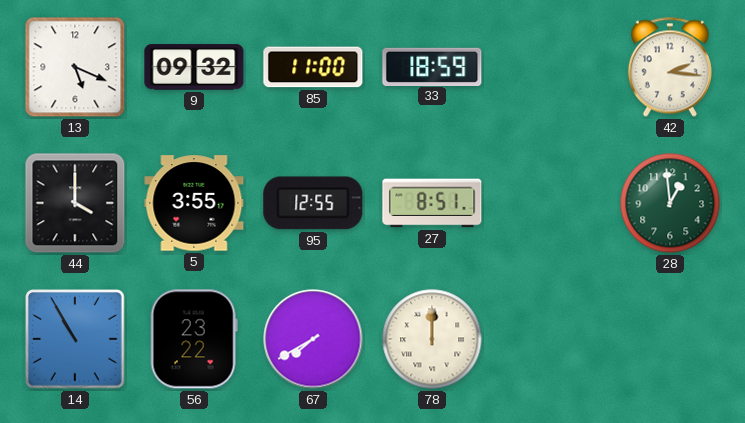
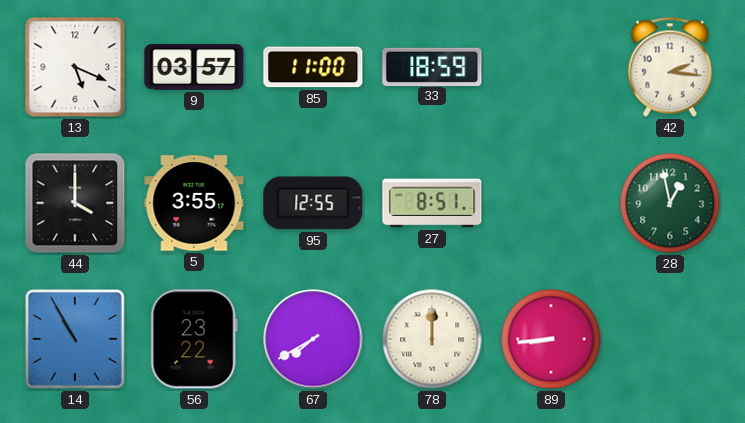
9: 09:32 -> 03:57 (194, 67)
28: 12:59 -> 12:58 (670, 203)
89: none -> 8:44 (551, 339)
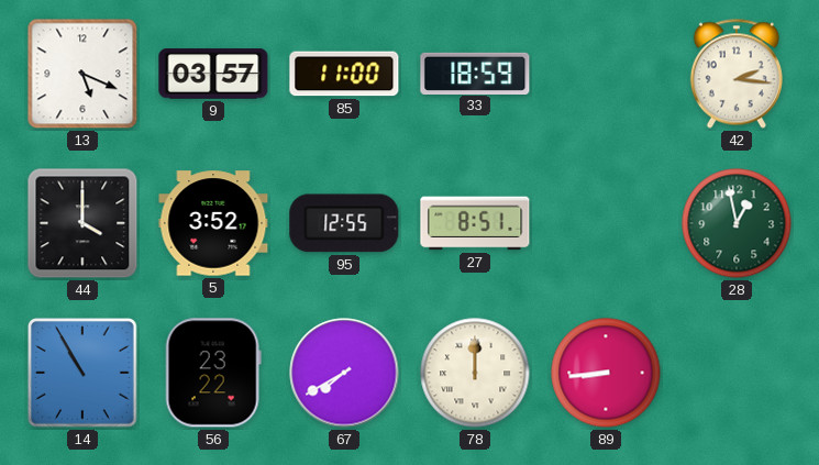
5: 3:55 -> 3:52 (213, 223)
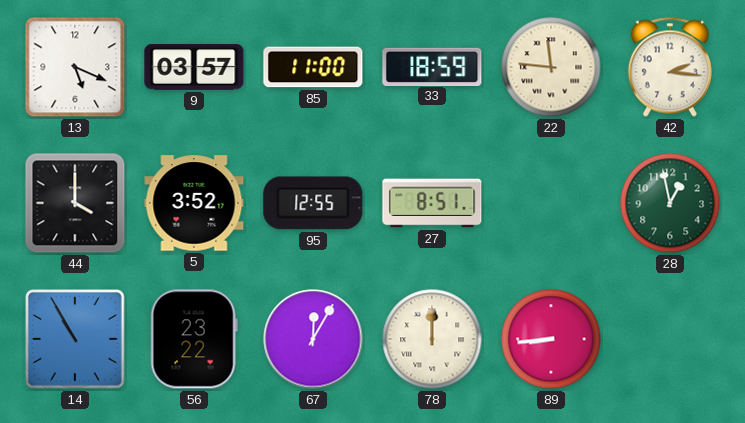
22: none -> 11:46 (551, 67)
67: 7:40 -> 12:05 (313, 339)
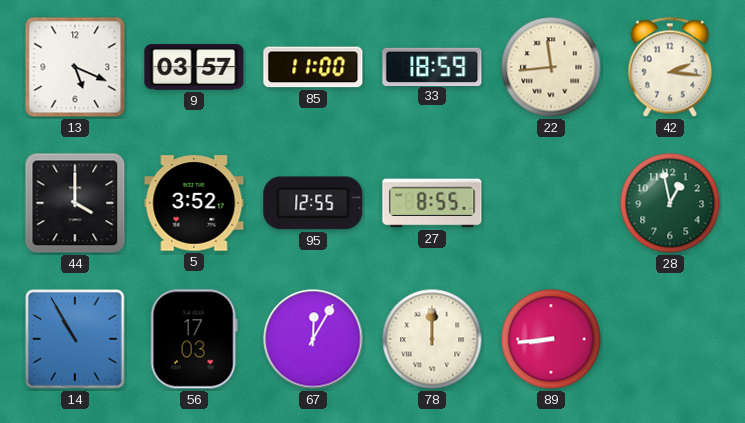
22: 11:46 -> 11:44 (551, 67)
27: 8:51 -> 8:55 (432, 203)
56: 23:22 -> 17:03 (194, 339)
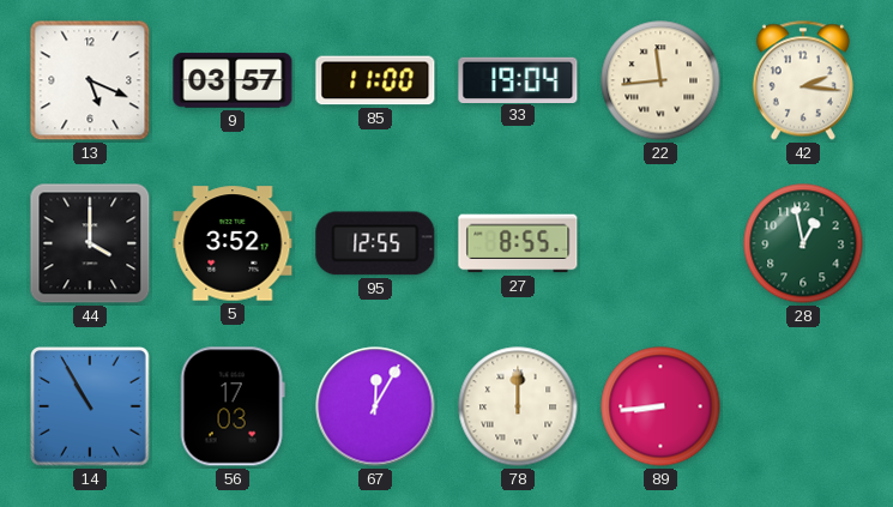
33: 18:59 -> 19:04 (518, 79)
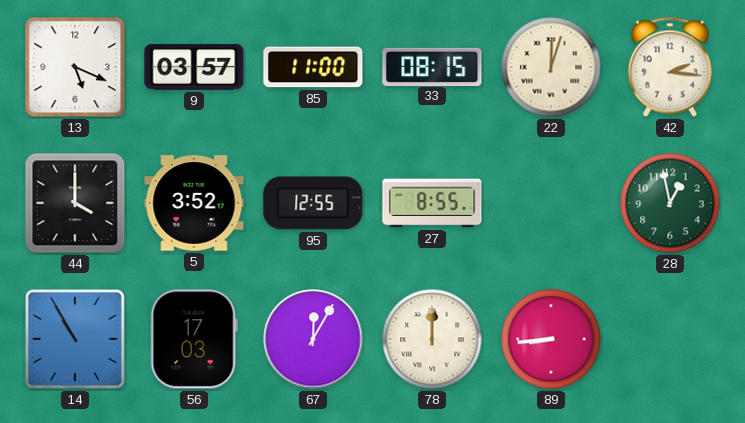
33: 19:04 -> 08:15 (432, 66)
22: 11:44 -> 12:03 (551, 67)
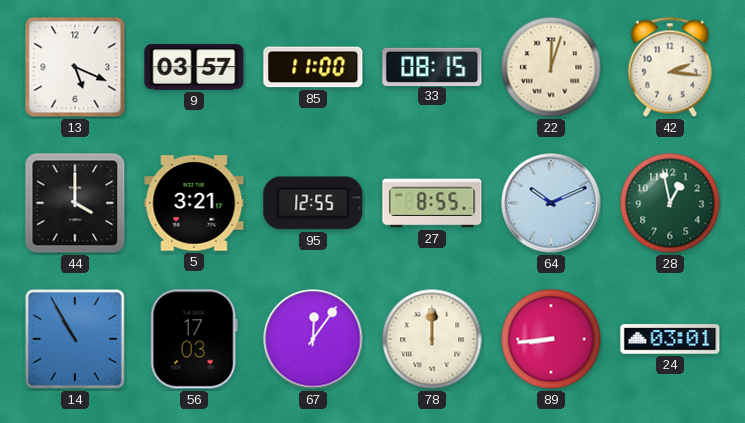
5: 3:52 -> 3:21 (194, 203)
64: none -> 10:11 (551, 203)
67: 12:05 -> 12:06 (313, 339)
24: none -> 03:01 (670, 339)
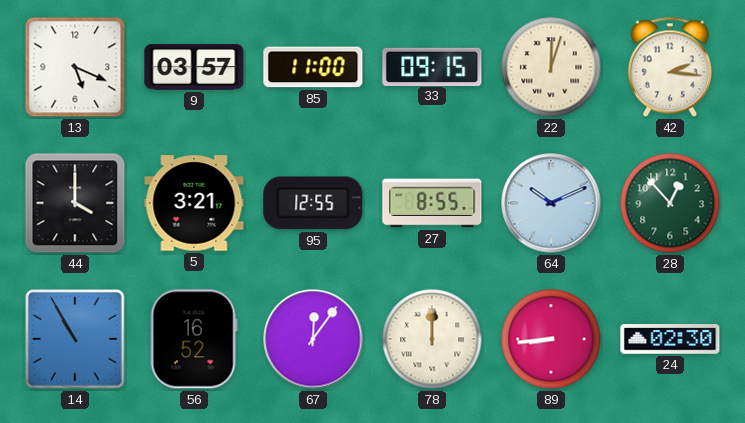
33: 08:15 -> 09:15 (432, 66)
28: 12:58 -> 12:53 (670, 203)
56: 17:03 -> 16:52 (194, 339)
24: 03:01 -> 02:30 (670, 339)
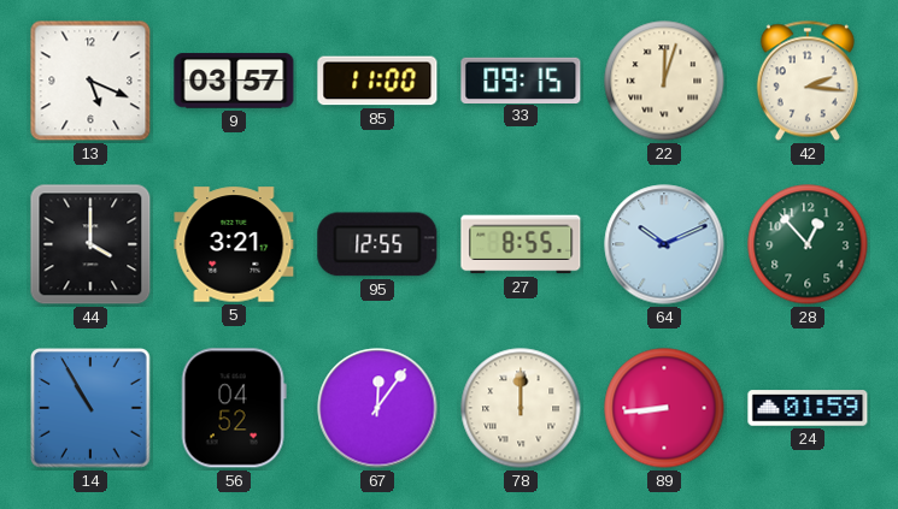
56: 16:52 -> 04:52 (234, 408)
24: 02:30 -> 01:59 (808, 408)
